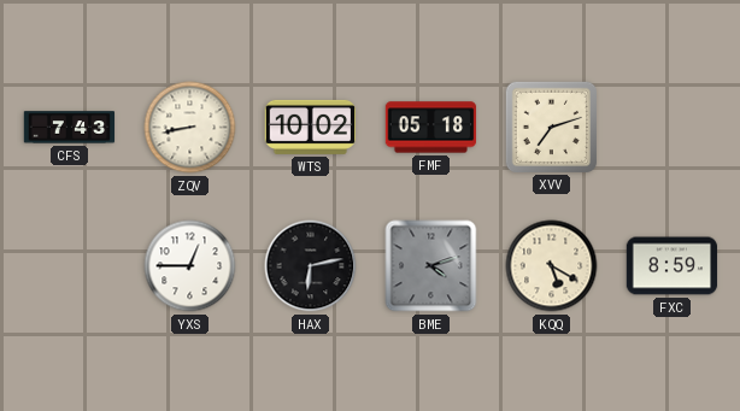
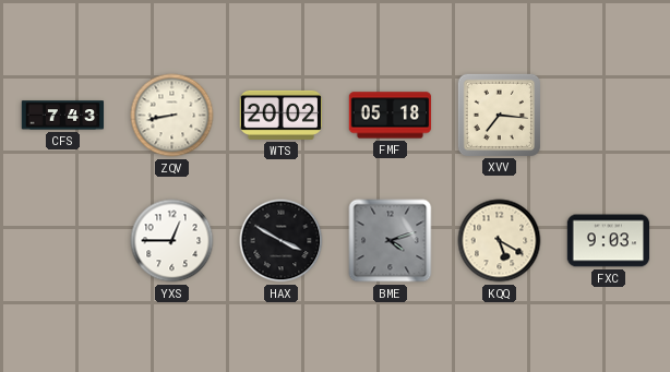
WTS: 10:02 -> 20:02 (280, 115)
XVV: 7:12 -> 7:16 (499, 115)
HAX: 6:13 -> 3:50 (282, 241)
FXC: 8:59 -> 9:03 (609, 241)
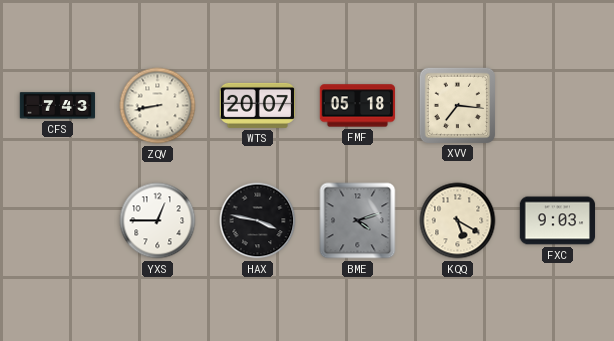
WTS: 20:02 -> 20:07 (257, 105)
HAX: 3:50 -> 3:47 (258, 221)
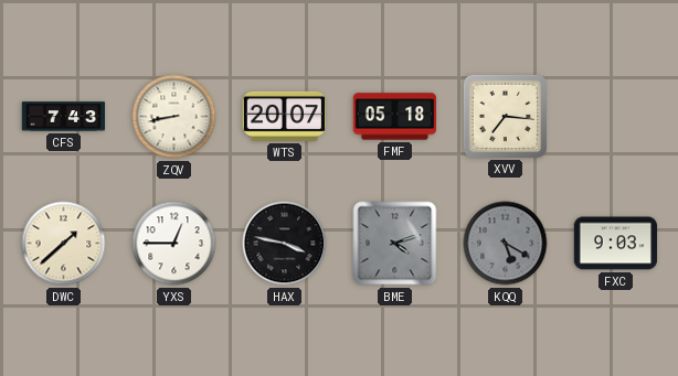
DWC: none -> 1:38 (64, 244)
KQQ dial: cream -> grey (506, 244)
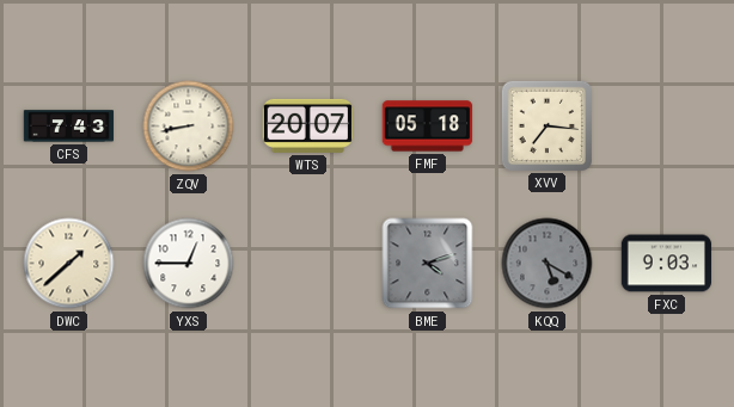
HAX: 3:47 -> none (285, 244)
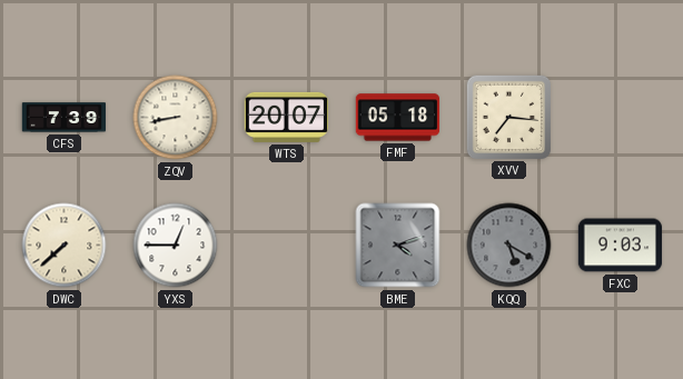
CFS: 7:43 -> 7:39 (65, 118)
DWC: 1:38 -> 7:38 (65, 246)
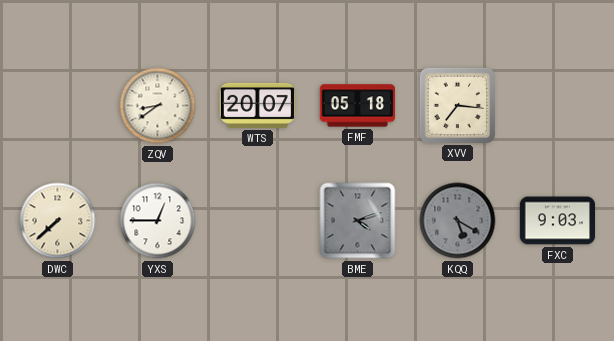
CFS: 7:39 -> none (65, 118)
ZQV: 8:43 -> 8:39 (158, 106)
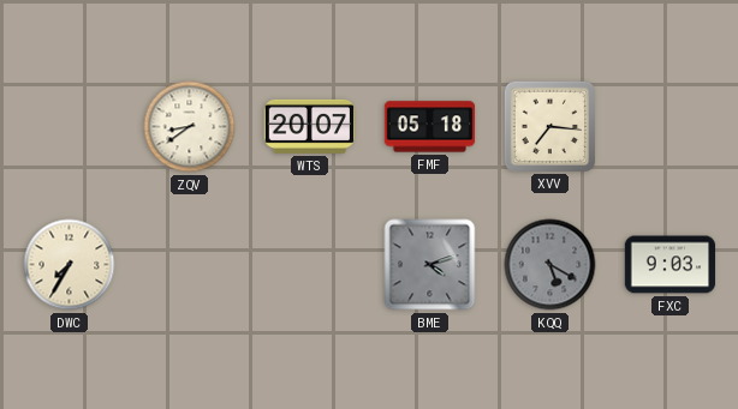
DWC: 7:38 -> 7:35 (70, 265)
YXS: 12:45 -> none (158, 221)
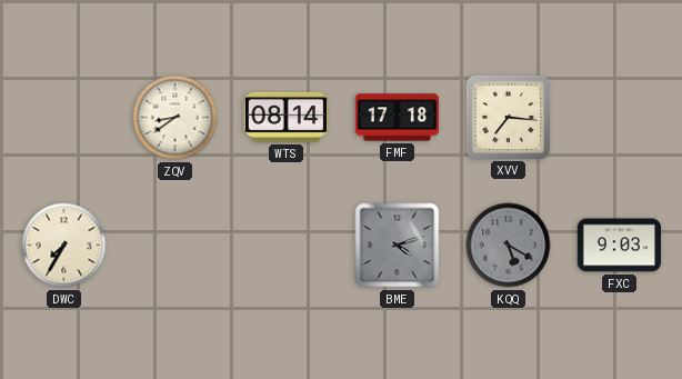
WTS: 20:07 -> 08:14 (285, 117)
FMF: 05:18 -> 17:18 (398, 118)
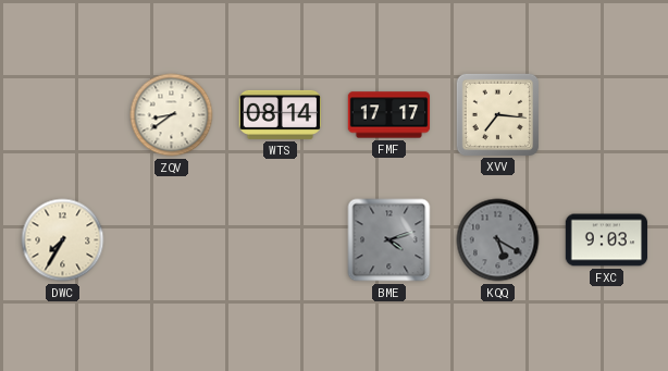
FMF: 17:18 -> 17:17 (389, 115)
